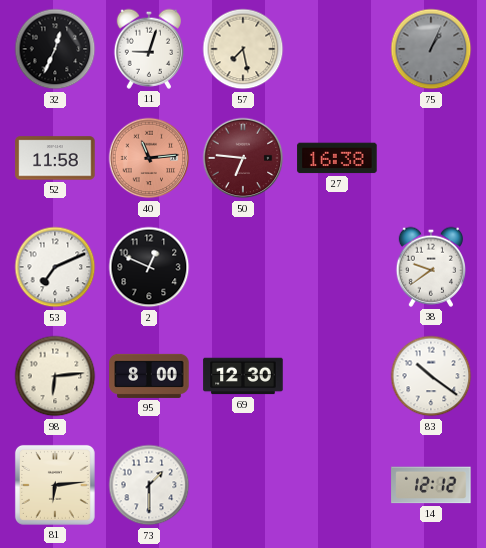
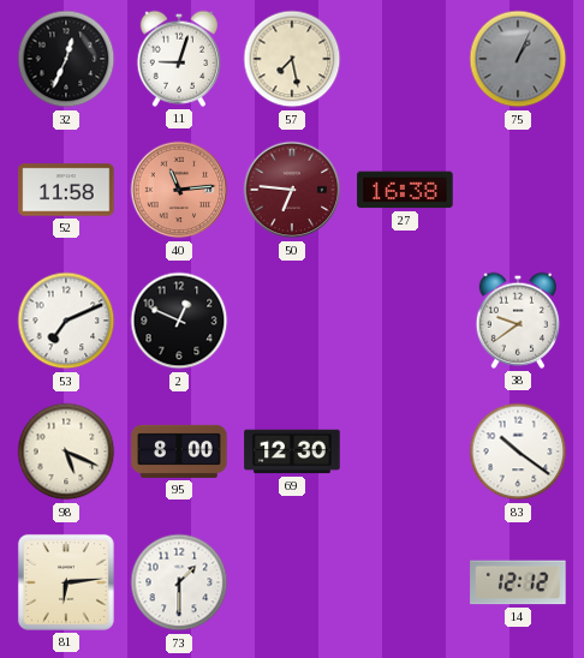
98: 6:14 -> 5:19 (66, 451)
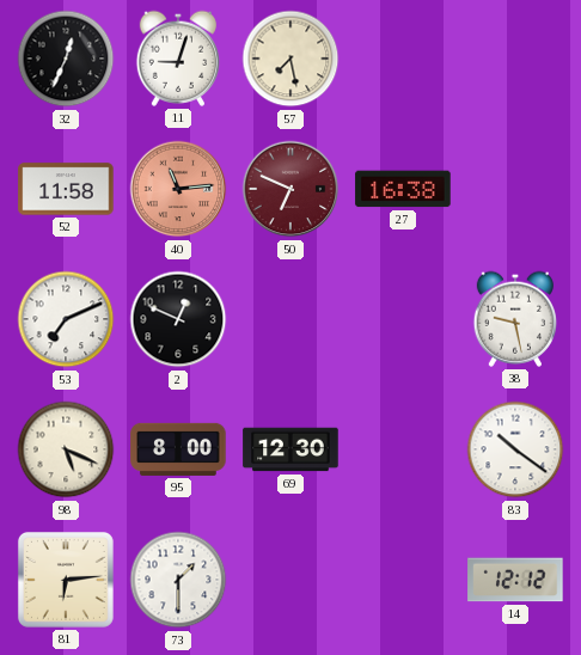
75: 1:04 -> none (518, 59)
50: 6:46 -> 6:49 (290, 189)
38: 9:39 -> 9:28 (514, 319)
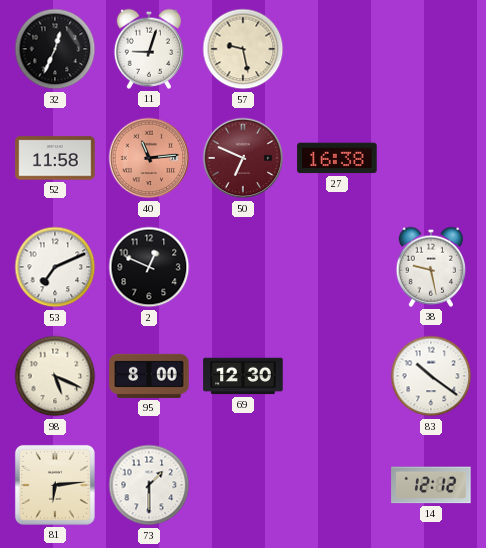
57: 7:28 -> 9:28 (243, 49)
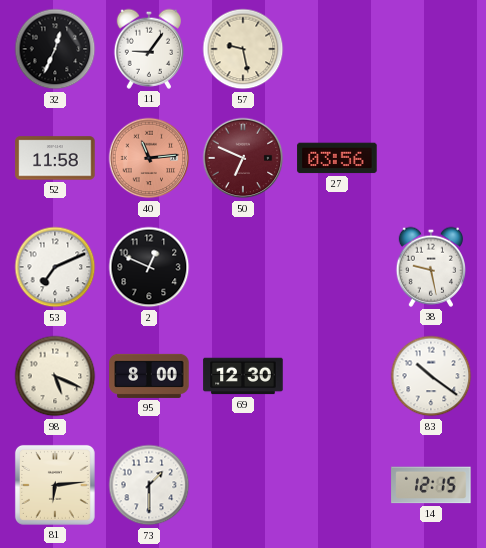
11: 9:03 -> 9:06 (148, 49)
27: 16:38 -> 03:56 (337, 158)
14: 12:12 -> 12:15 (431, 485)
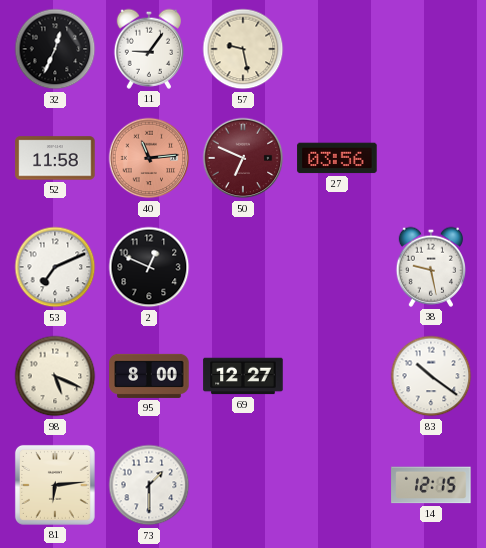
69: 12:30 -> 12:27 (243, 376)
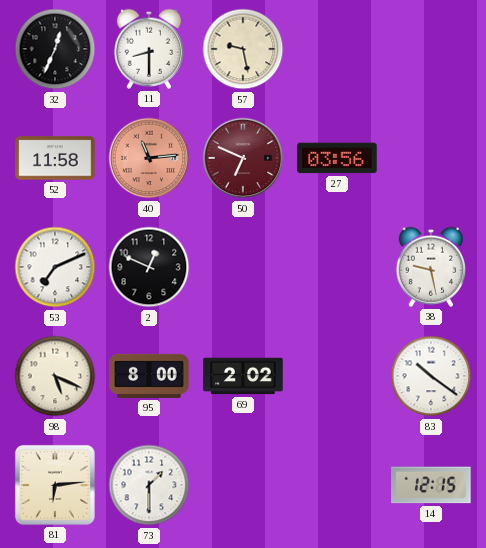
11: 9:06 -> 8:30 (148, 49)
69: 12:27 -> 2:02 (243, 376)
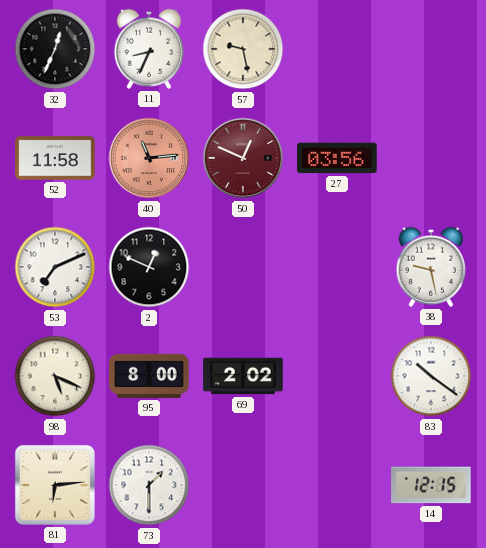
11: 8:30 -> 8:34 (148, 49)
50: 6:49 -> 12:49 (243, 158)
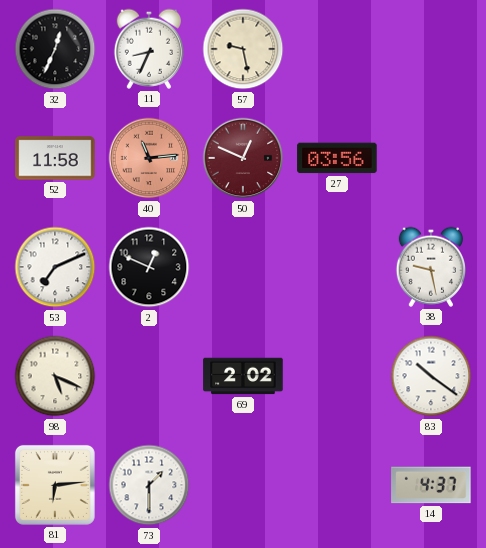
95: 8:00 -> none (149, 376)
14: 12:15 -> 4:37 (431, 485)
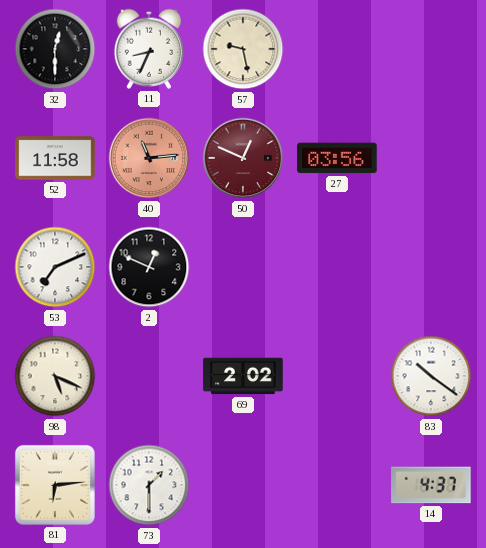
32: 12:34 -> 12:30 (55, 49)
38: 9:28 -> none (430, 267)
